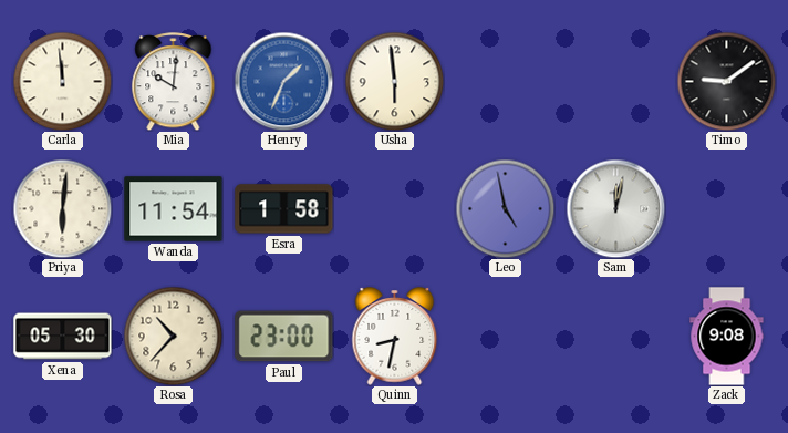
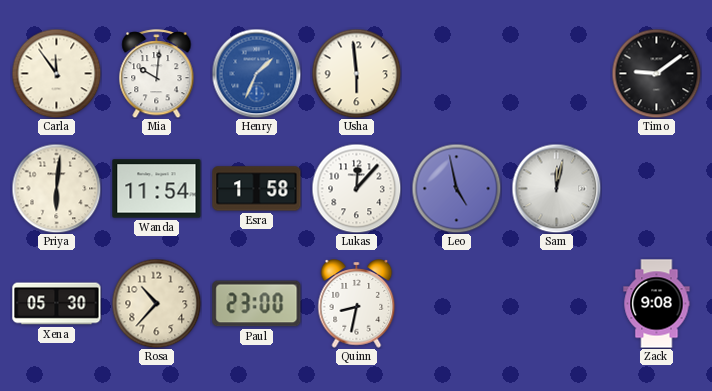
Carla: 11:59 -> 11:54 (56, 73)
Lukas: none -> 12:07 (356, 188)
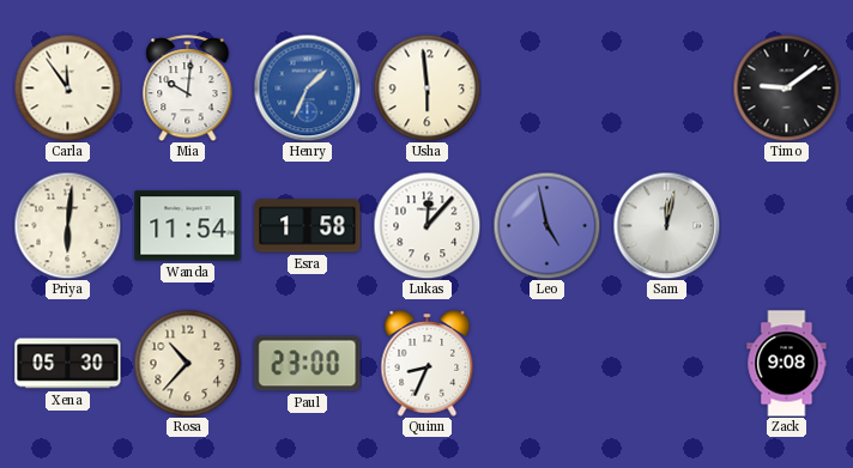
Quinn: 8:32 -> 8:34 (428, 364)
